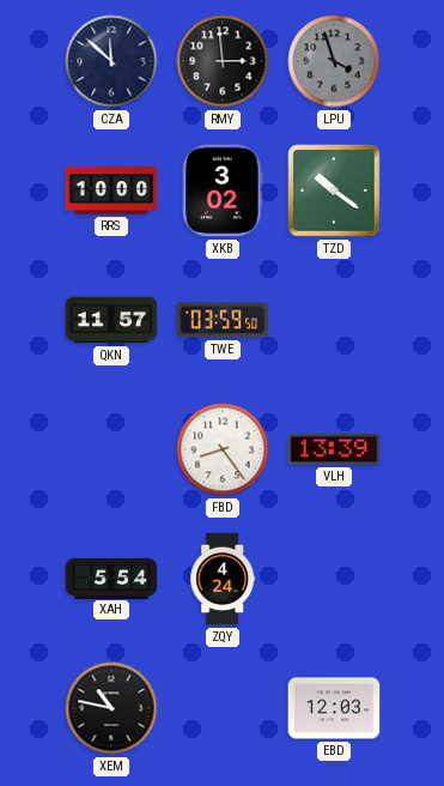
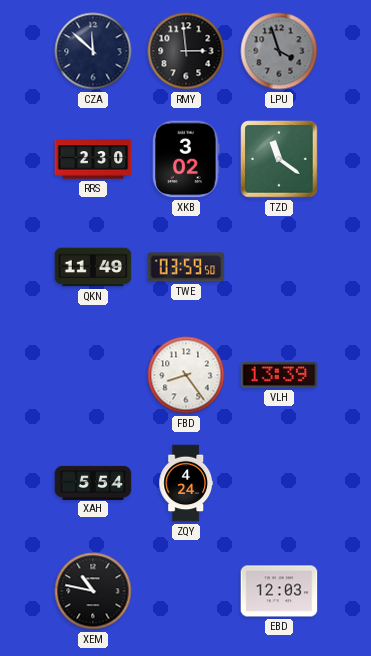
RRS: 10:00 -> 2:30 (93, 159)
TZD: 10:21 -> 11:21 (279, 159)
QKN: 11:57 -> 11:49 (93, 267)
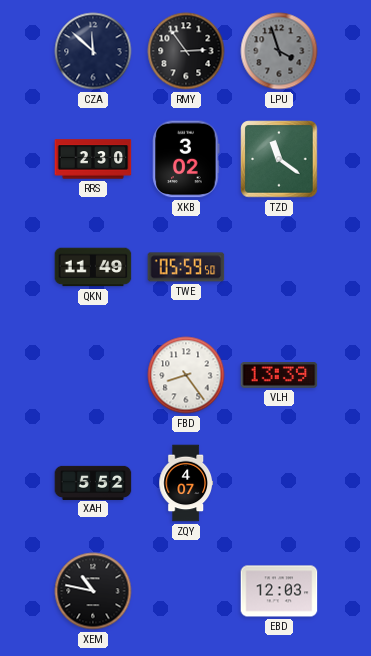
RMY: 2:59 -> 2:54 (186, 51)
TWE: 03:59 -> 05:59 (186, 267)
XAH: 5:54 -> 5:52 (93, 482)
ZQY: 4:24 -> 4:07 (185, 483)
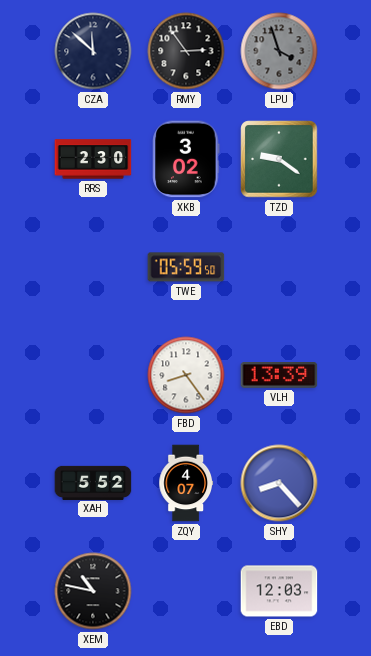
TZD: 11:21 -> 9:21 (279, 159)
QKN: 11:49 -> none (93, 267)
SHY: none -> 8:23 (279, 483)
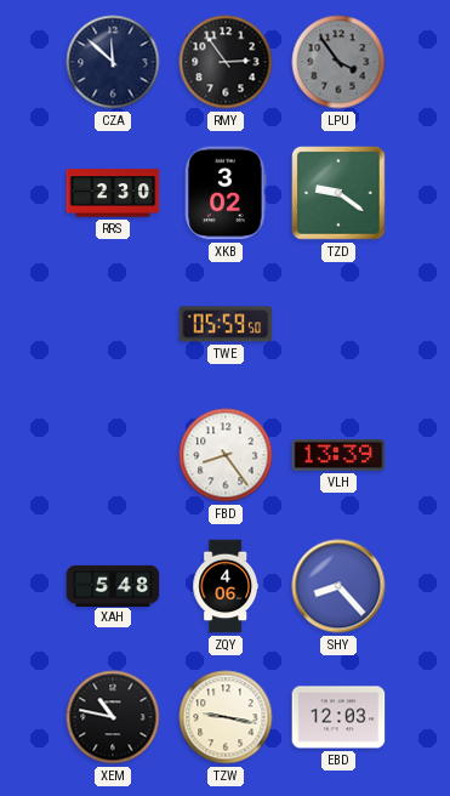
LPU: 3:57 -> 3:54 (338, 62)
XAH: 5:52 -> 5:48 (113, 585)
ZQY: 4:07 -> 4:06 (224, 586)
TZW: none -> 9:17 (226, 717)
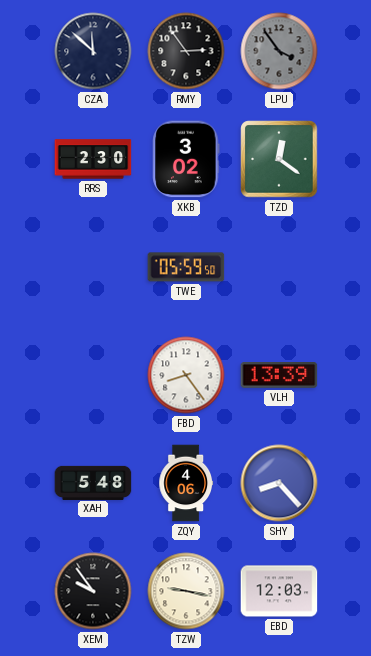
TZD: 9:21 -> 12:21 (279, 159)
XEM: 10:47 -> 9:54 (93, 591)
